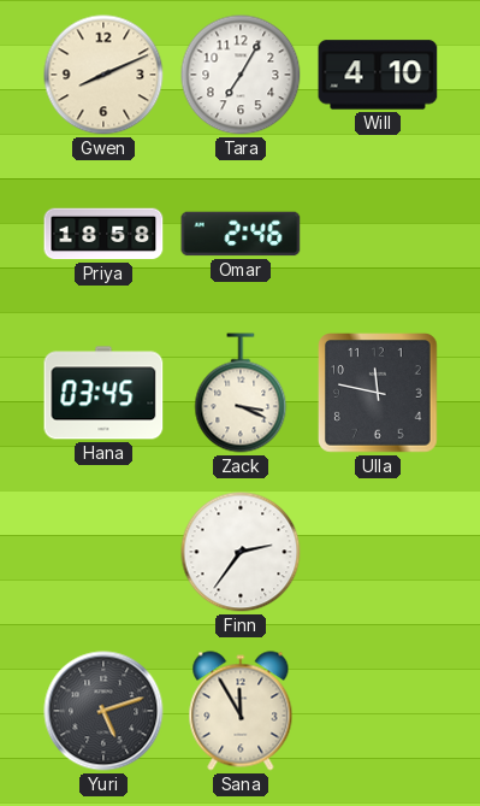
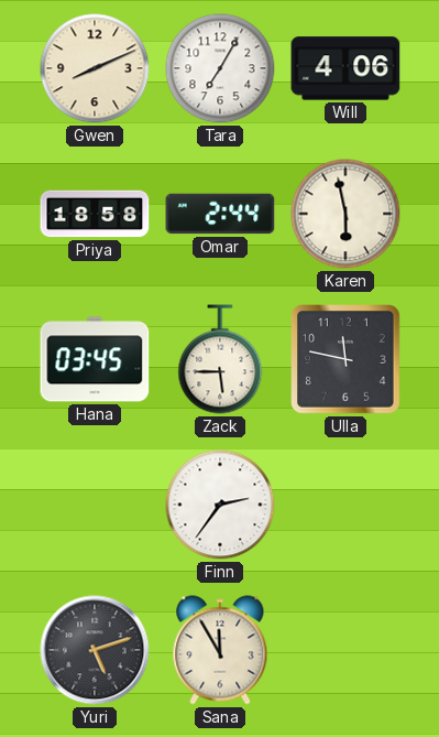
Will: 4:10 -> 4:06 (345, 68)
Omar: 2:46 -> 2:44 (220, 214)
Karen: none -> 5:58 (345, 214)
Zack: 3:19 -> 5:45 (220, 359)
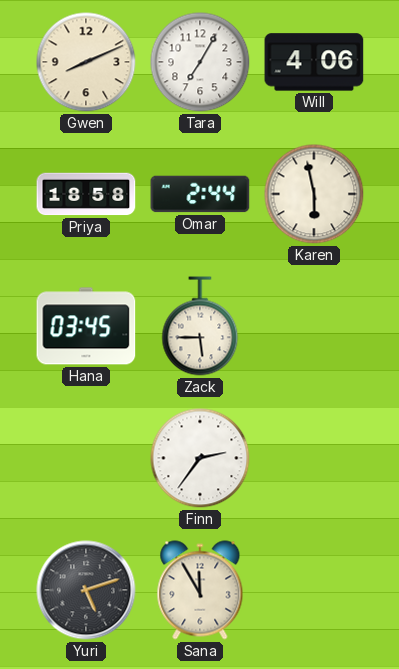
Ulla: 11:47 -> none (347, 360)
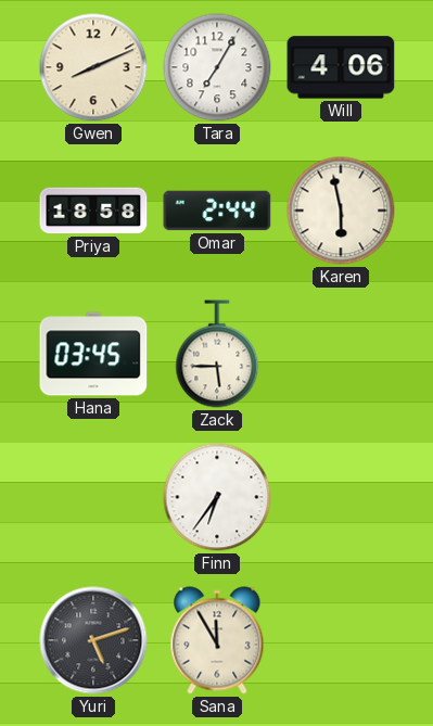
Finn: 2:36 -> 6:36 (217, 497)
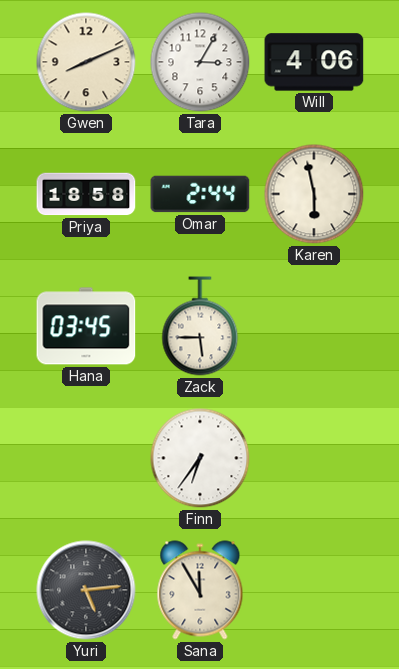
Tara: 7:05 -> 3:05 (200, 62)
Yuri: 5:12 -> 5:14 (86, 590)
